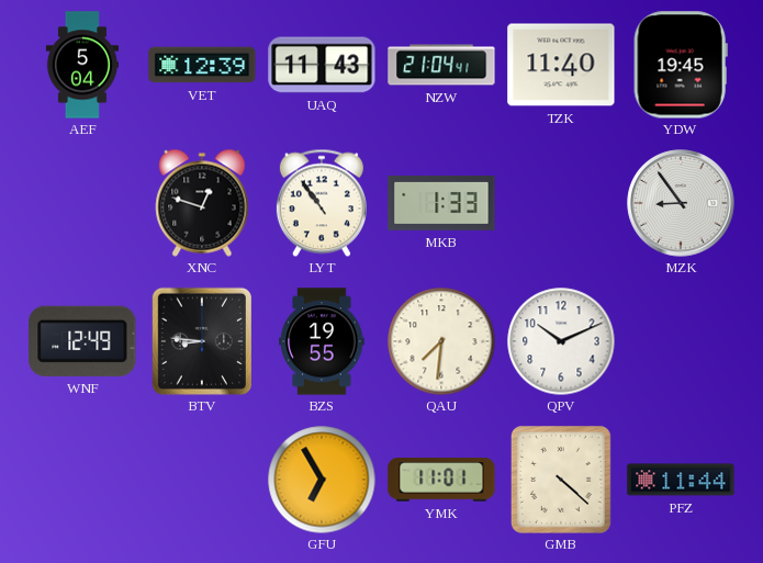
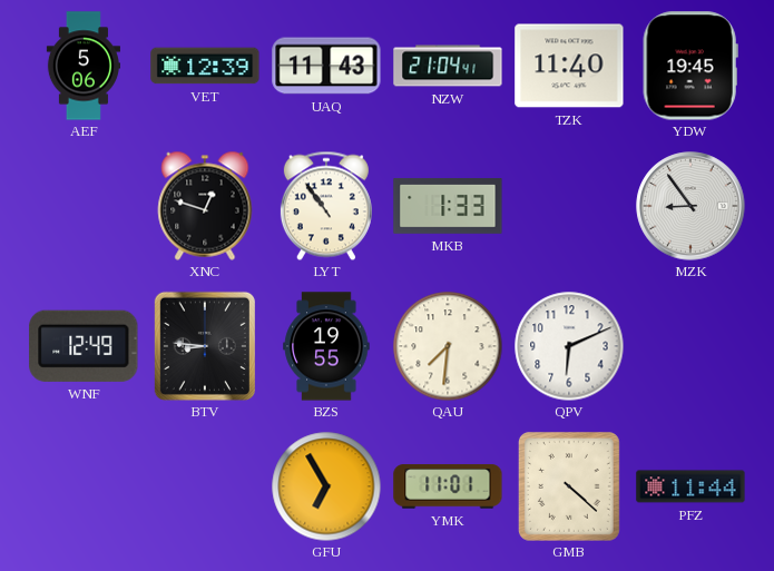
AEF: 5:04 -> 5:06 (84, 66)
QPV: 10:11 -> 6:11 (569, 346)
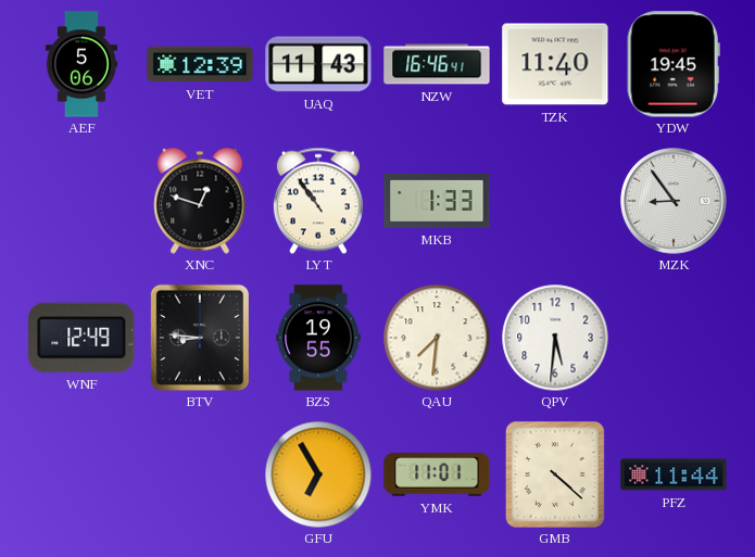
NZW: 21:04 -> 16:46 (437, 64)
QPV: 6:11 -> 5:31 (555, 338)
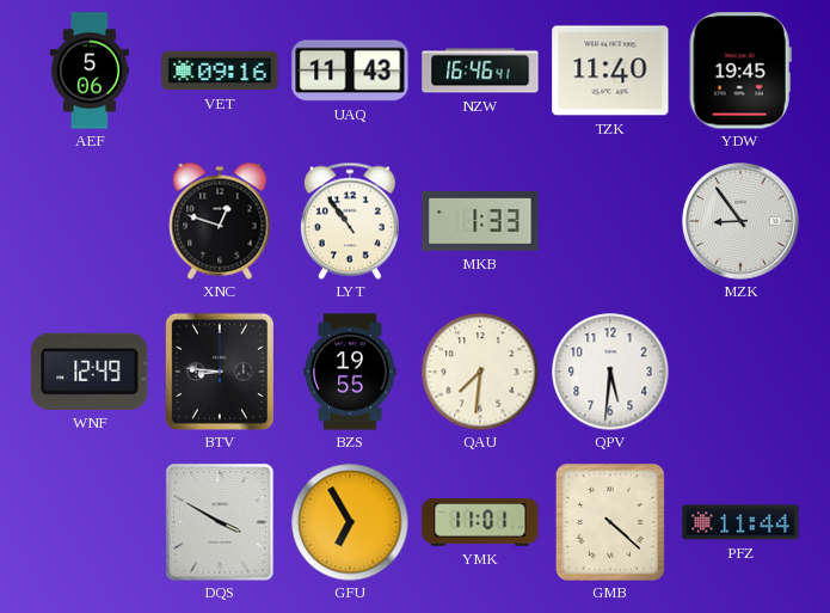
VET: 12:39 -> 09:16 (220, 71)
DQS: none -> 3:50 (220, 522)
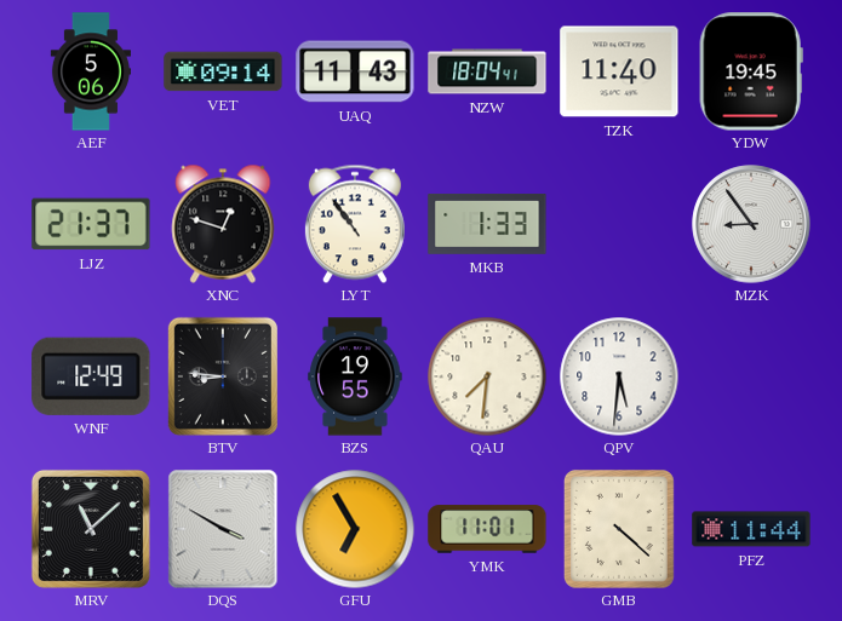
VET: 09:16 -> 09:14 (223, 71)
NZW: 16:46 -> 18:04 (487, 71)
LJZ: none -> 21:37 (91, 224)
MRV: none -> 11:08 (91, 529)
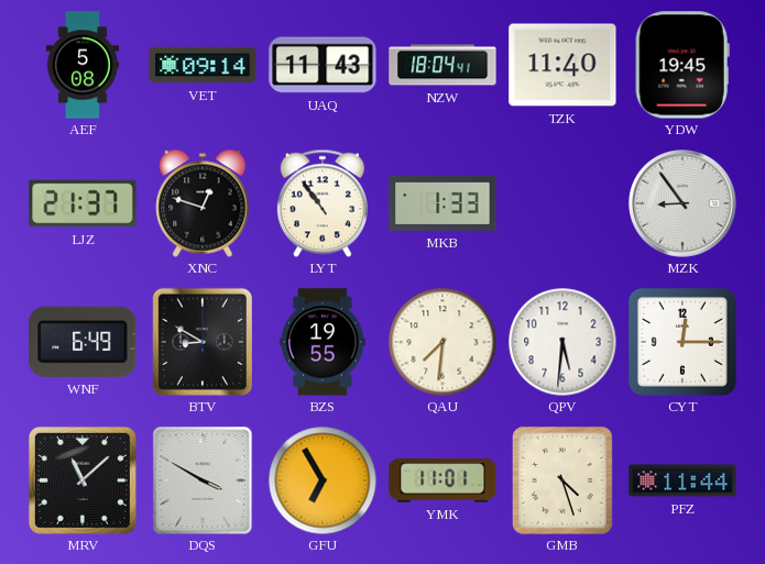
AEF: 5:06 -> 5:08 (83, 65)
WNF: 12:49 -> 6:49 (83, 342)
BTV: 8:46 -> 8:50 (203, 342)
CYT: none -> 12:15 (682, 342)
GMB: 4:22 -> 4:27 (562, 480)
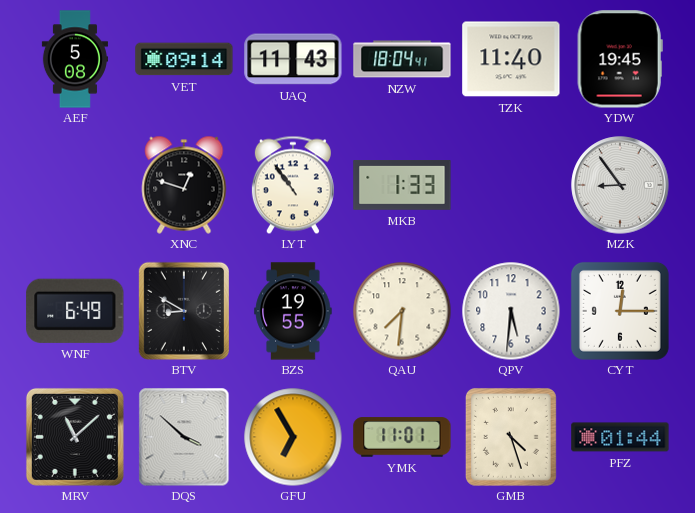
LJZ: 21:37 -> none (83, 203)
DQS: 3:50 -> 3:52 (184, 437)
PFZ: 11:44 -> 01:44 (620, 437)
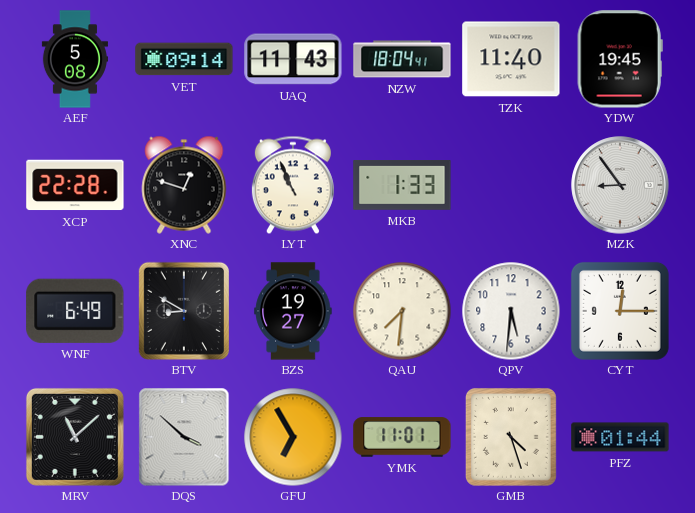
XCP: none -> 22:28 (75, 185)
LYT: 10:54 -> 10:56 (293, 185)
BZS: 19:55 -> 19:27 (293, 311)
